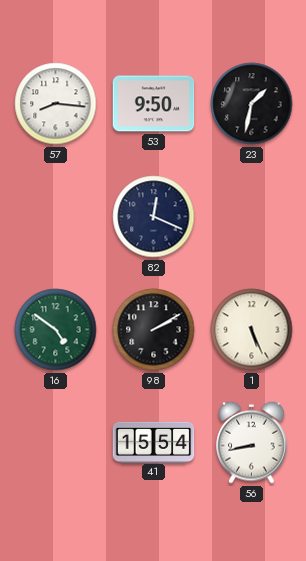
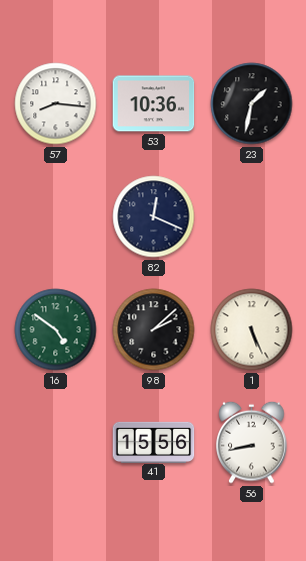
53: 9:50 -> 10:36 (154, 104)
98: 2:10 -> 2:08 (154, 330)
41: 15:54 -> 15:56 (154, 442)
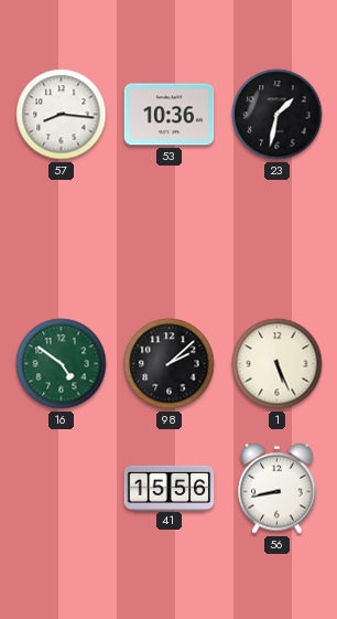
82: 12:19 -> none (154, 217)
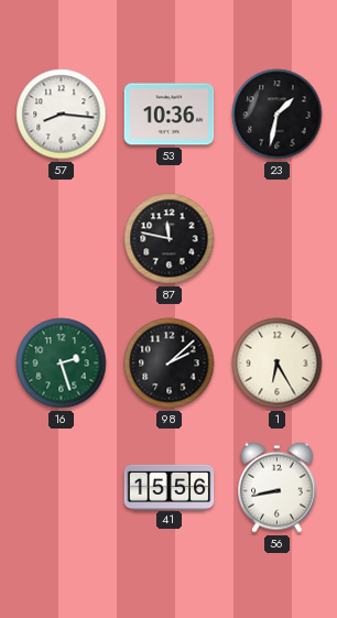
87: none -> 11:47 (170, 239)
16: 4:51 -> 2:27 (62, 364)
1: 5:26 -> 6:25 (278, 364)
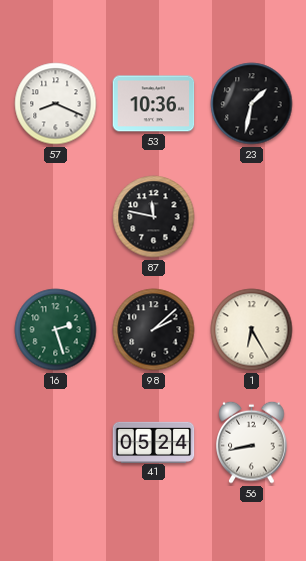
57: 8:16 -> 8:19 (56, 104)
41: 15:56 -> 05:24 (154, 442)
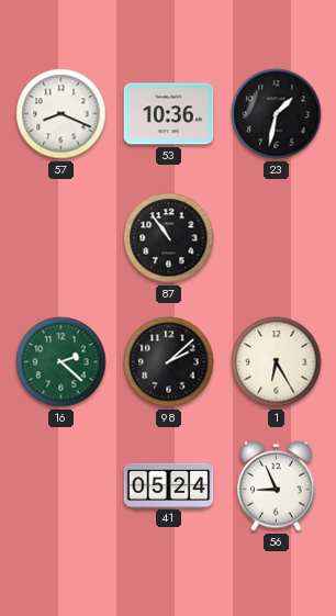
87: 11:47 -> 10:54 (169, 238)
16: 2:27 -> 2:22 (61, 362)
56: 8:43 -> 8:56 (277, 485)
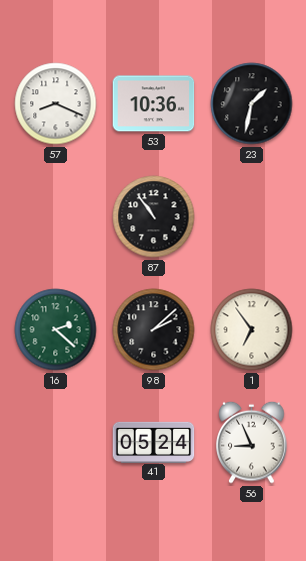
1: 6:25 -> 6:54 (252, 330)
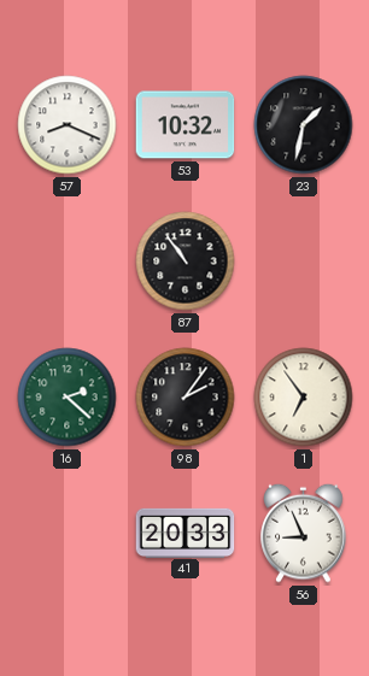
53: 10:36 -> 10:32 (186, 125)
98: 2:08 -> 2:06 (186, 398)
41: 05:24 -> 20:33 (186, 533)
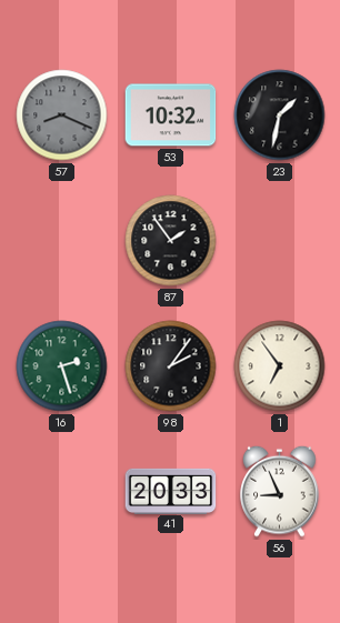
57 dial: white -> grey (62, 115)
87: 10:54 -> 1:54 (171, 241)
16: 2:22 -> 2:27 (62, 366)
